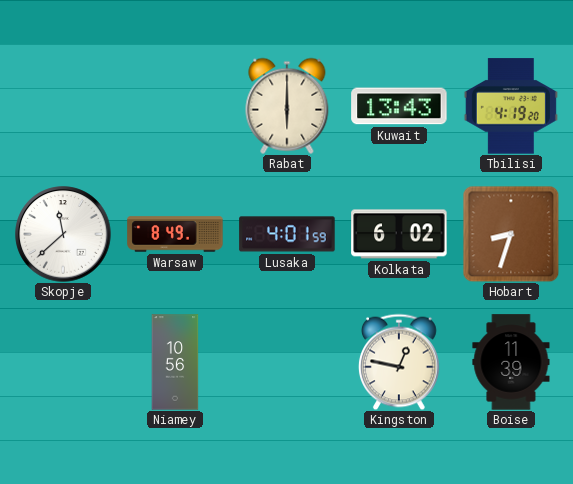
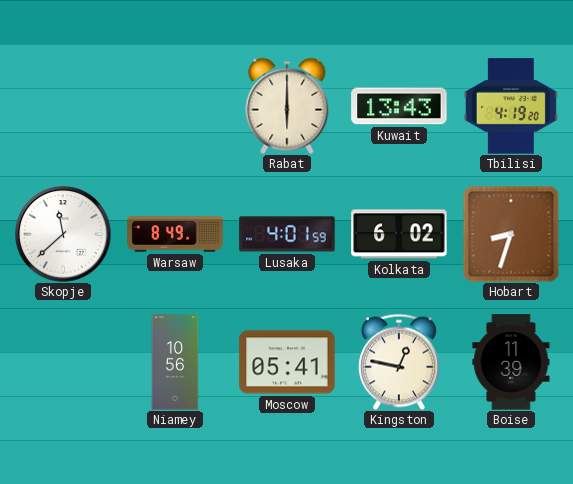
Moscow: none -> 05:41 (287, 362)
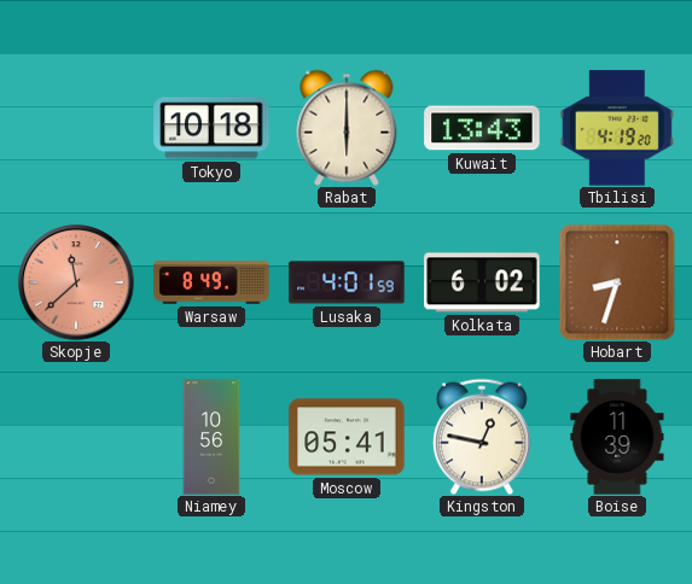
Tokyo: none -> 10:18 (211, 128)
Skopje dial: white -> salmon (76, 282)
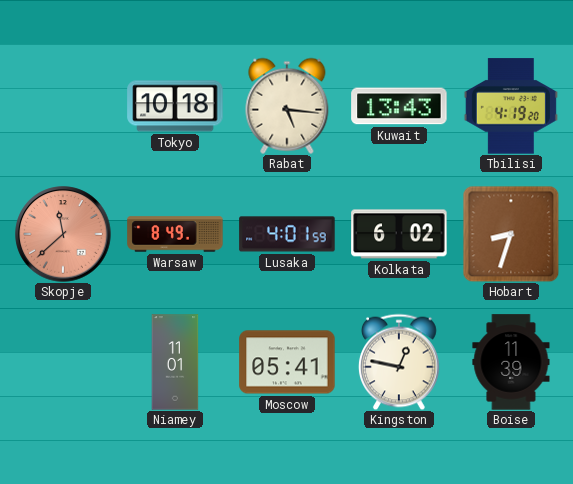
Rabat: 6:00 -> 5:16 (287, 106)
Niamey: 10:56 -> 11:01 (175, 362)
